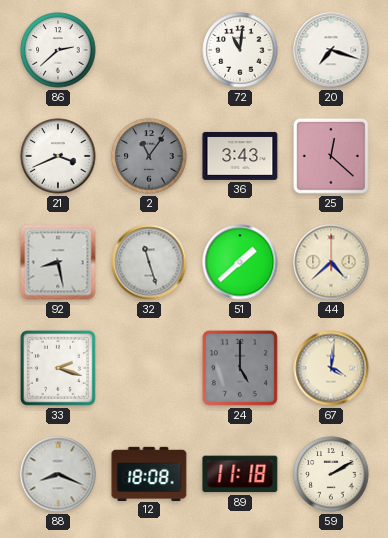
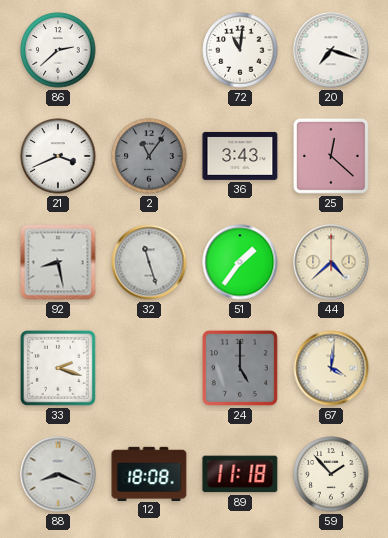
51: 1:38 -> 1:36 (240, 262)
59: 2:10 -> 1:53 (331, 474)
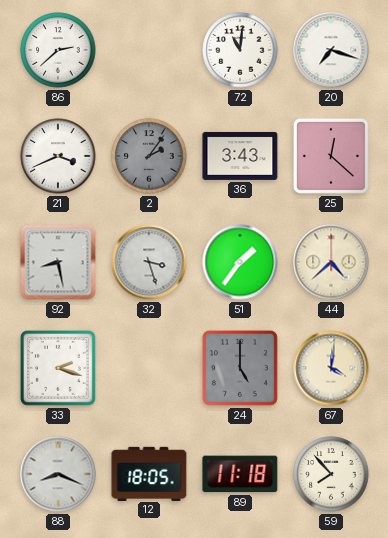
2: 11:06 -> 2:06 (149, 156)
32: 11:27 -> 3:27 (149, 262)
12: 18:08 -> 18:05 (149, 473)
59: 1:53 -> 7:53 (331, 474)
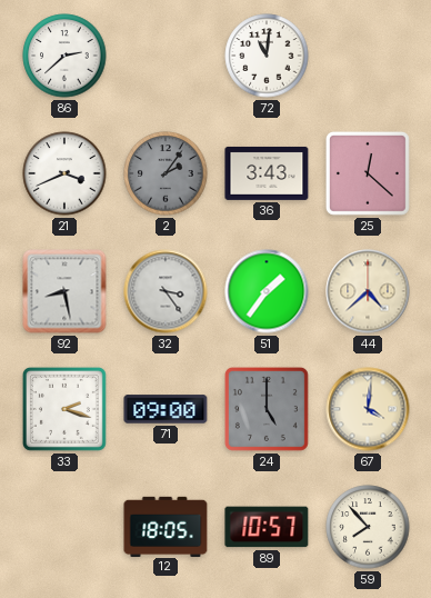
20: 7:18 -> none (331, 50)
32: 3:27 -> 3:24 (166, 291)
71: none -> 09:00 (166, 409)
88: 8:19 -> none (58, 474)
89: 11:18 -> 10:57 (267, 527)
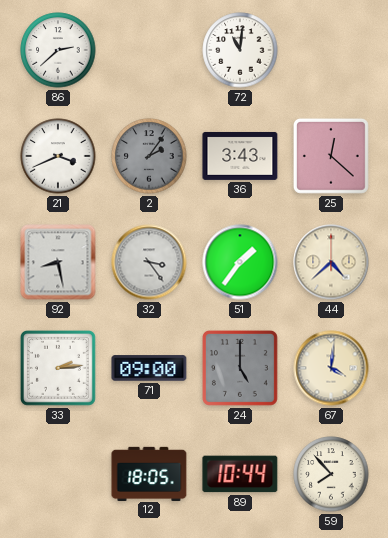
33: 2:18 -> 2:14 (58, 368)
89: 10:57 -> 10:44 (240, 474)
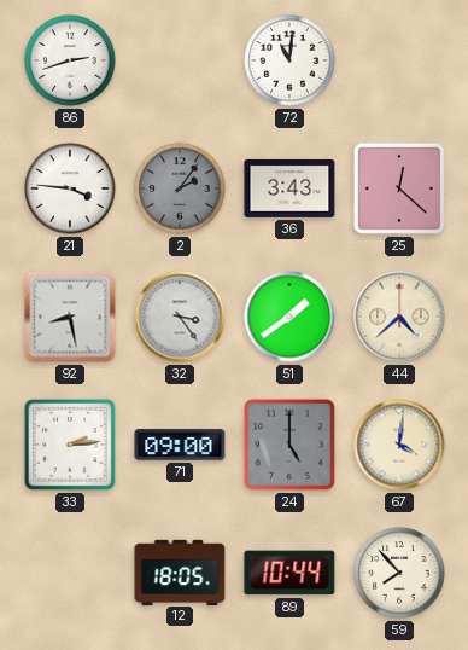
86: 2:38 -> 2:42 (70, 60)
21: 3:41 -> 3:46 (70, 188)
51: 1:36 -> 1:39 (289, 317)
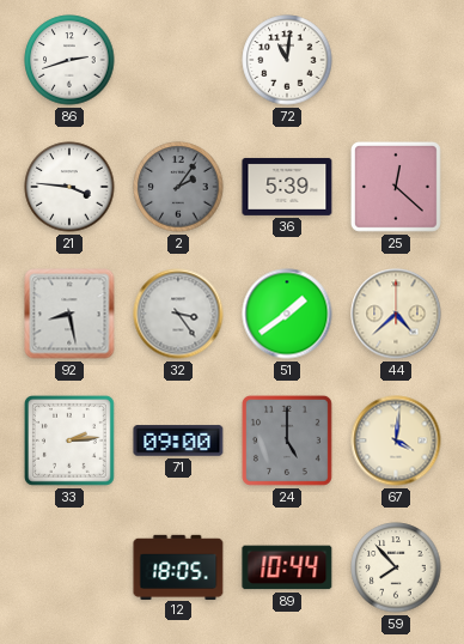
36: 3:43 -> 5:39 (287, 187)
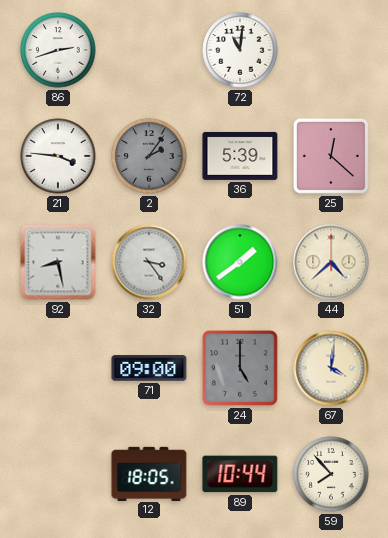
33: 2:14 -> none (69, 441)
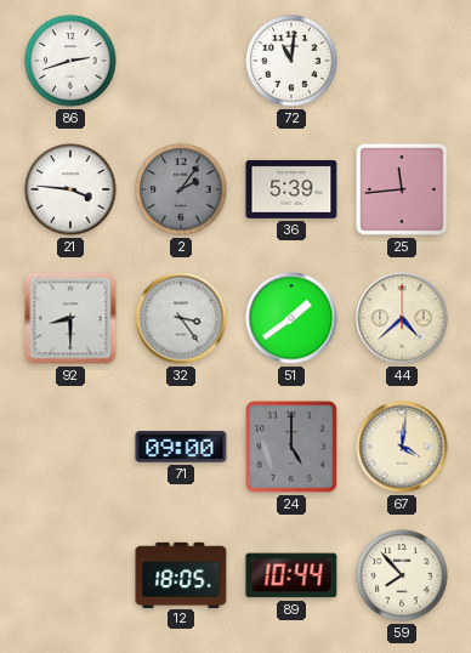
25: 12:22 -> 11:44 (402, 189)
92: 8:28 -> 8:30 (70, 318)
